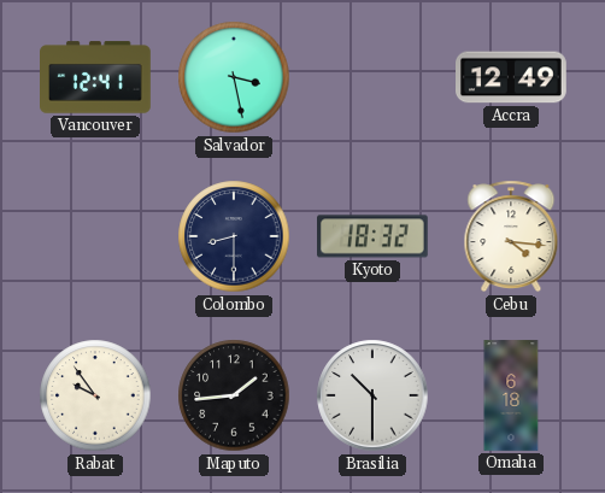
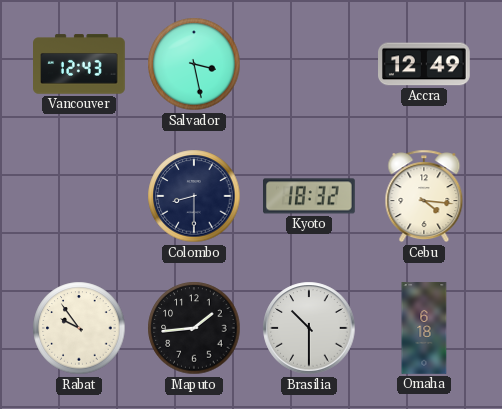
Vancouver: 12:41 -> 12:43 (80, 64)
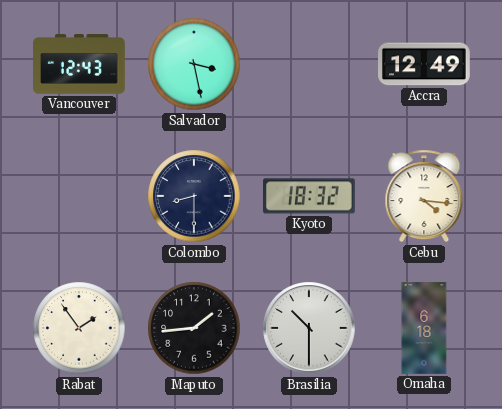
Rabat: 9:54 -> 1:54 (79, 328)
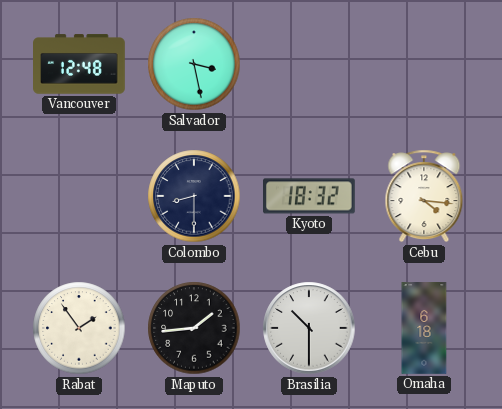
Vancouver: 12:43 -> 12:48 (80, 64)
Accra: 12:49 -> none (425, 64)
